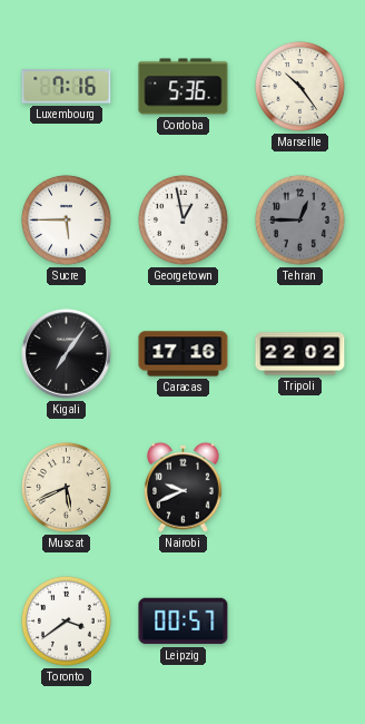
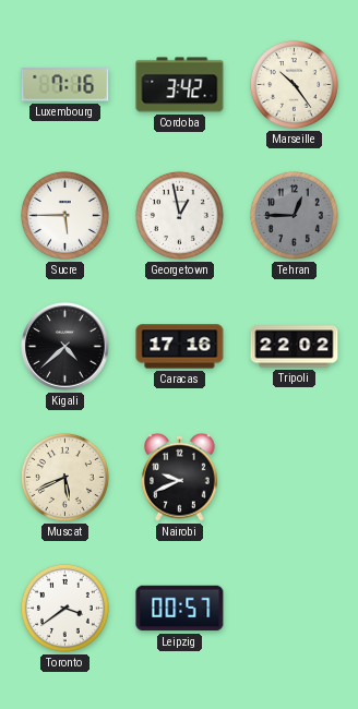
Cordoba: 5:36 -> 3:42 (180, 85)
Kigali: 7:06 -> 4:38 (65, 347)
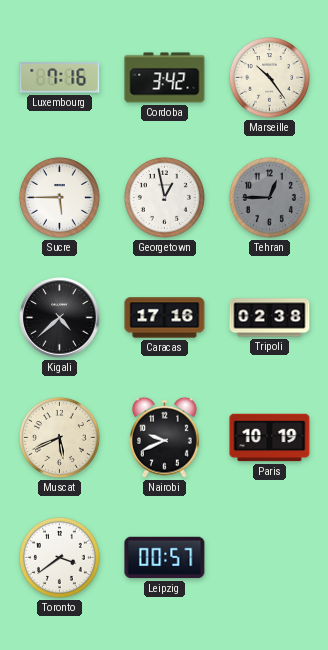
Tripoli: 22:02 -> 02:38 (270, 318)
Paris: none -> 10:19 (270, 438)
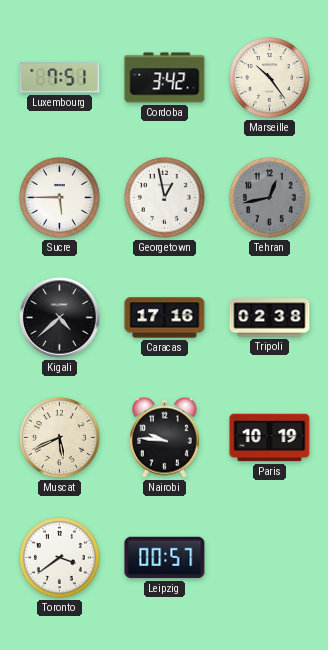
Luxembourg: 7:16 -> 7:51 (60, 78)
Tehran: 12:45 -> 12:43 (269, 197)
Nairobi: 9:41 -> 9:46 (165, 437)
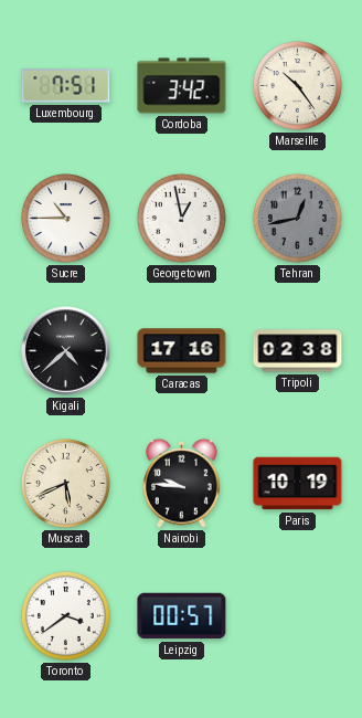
Sucre: 5:45 -> 10:45 (65, 218)
